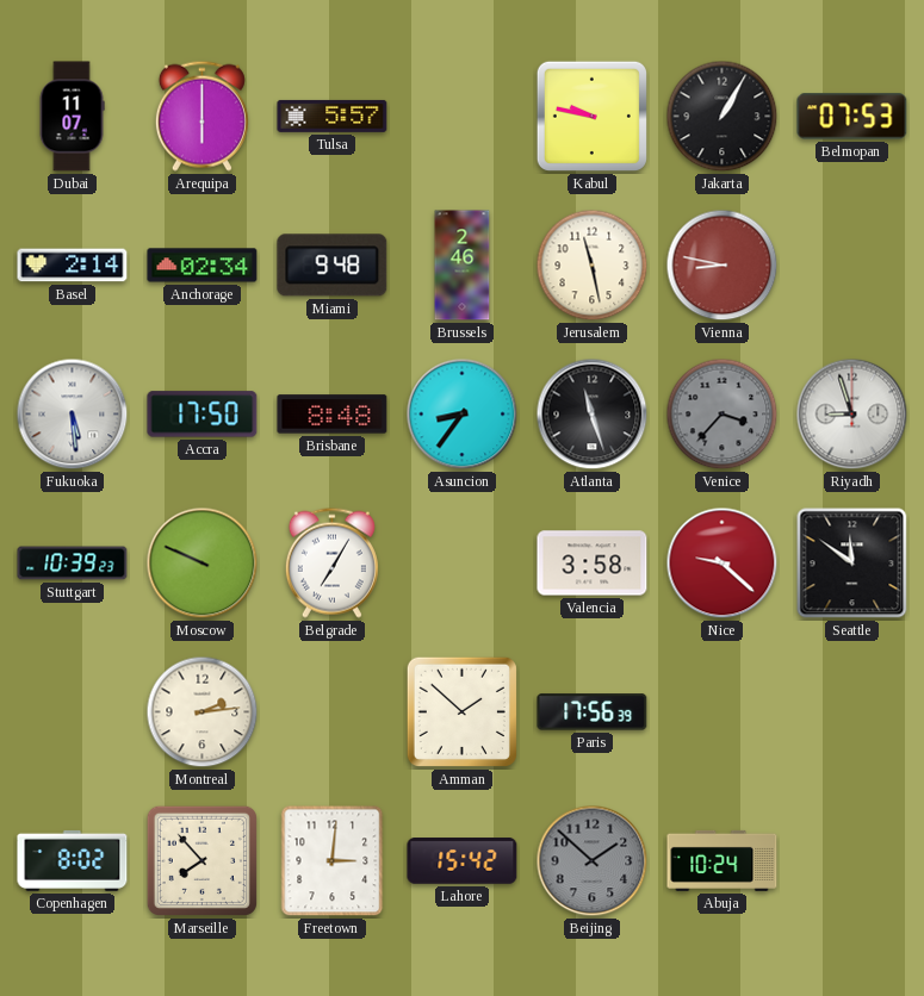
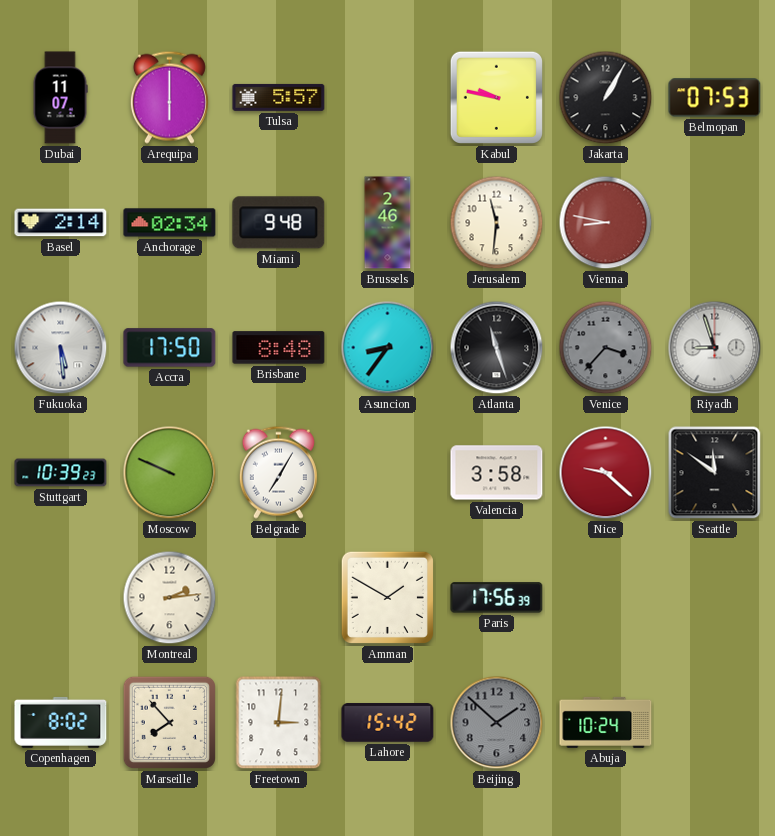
Jerusalem: 11:28 -> 11:31 (497, 223)
Amman: 1:52 -> 1:50 (387, 597)
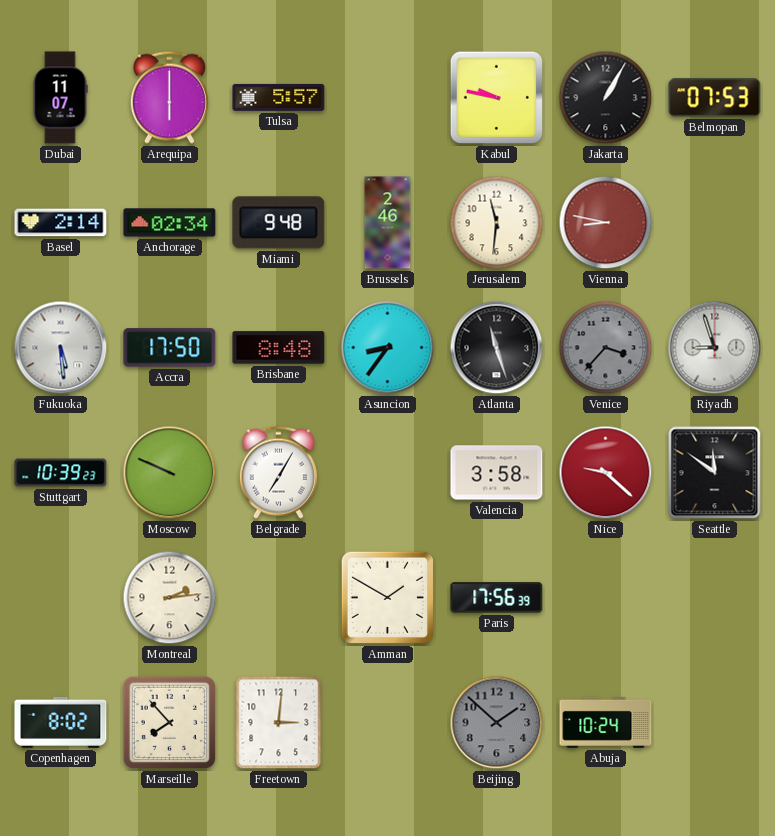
Lahore: 15:42 -> none (388, 723)
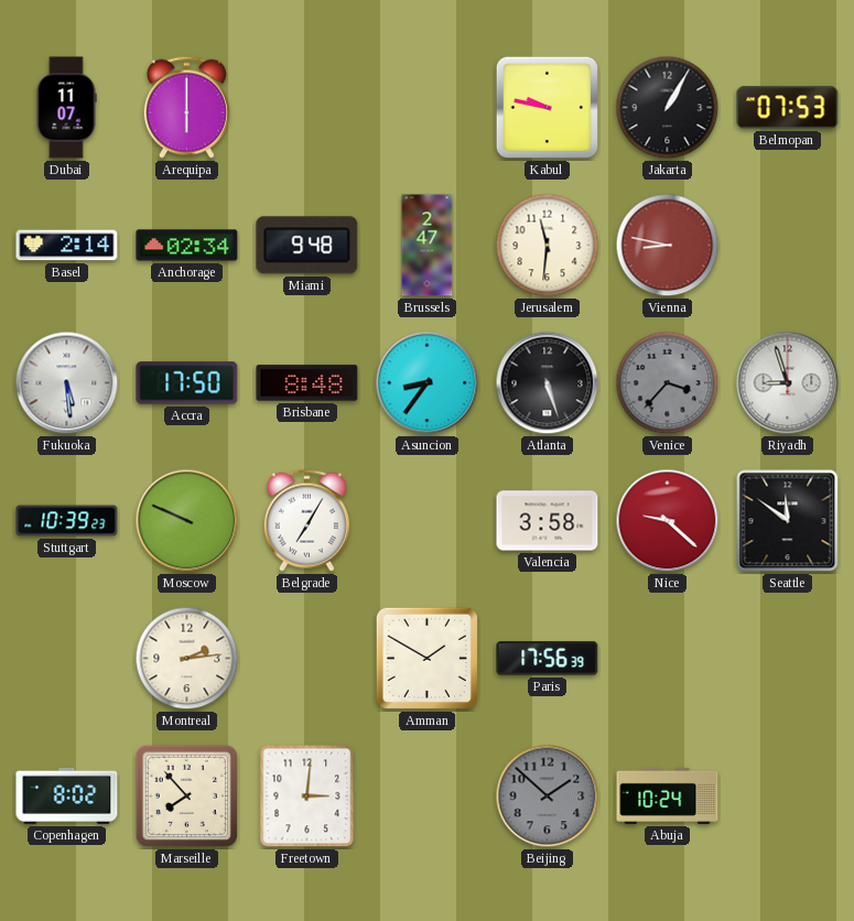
Tulsa: 5:57 -> none (279, 97)
Brussels: 2:46 -> 2:47 (428, 246)
Atlanta: 11:27 -> 5:27 (548, 383)
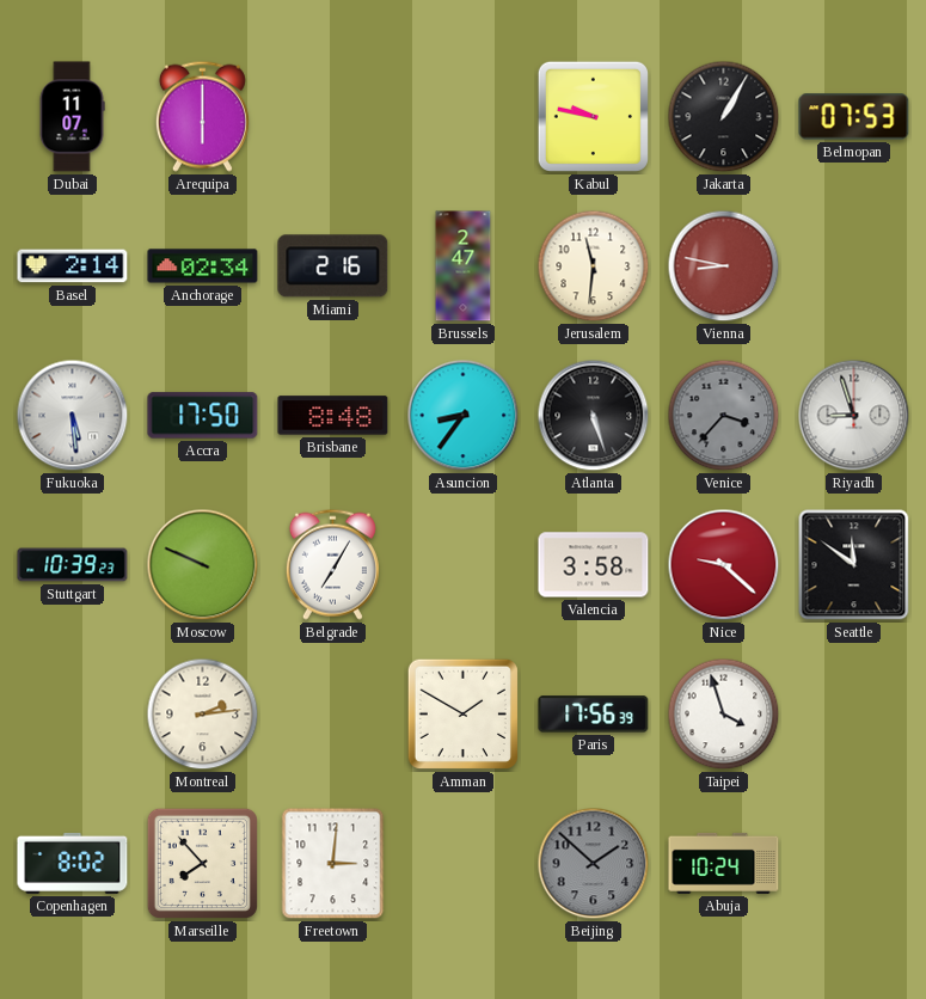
Miami: 9:48 -> 2:16 (333, 266)
Taipei: none -> 3:57 (724, 715)
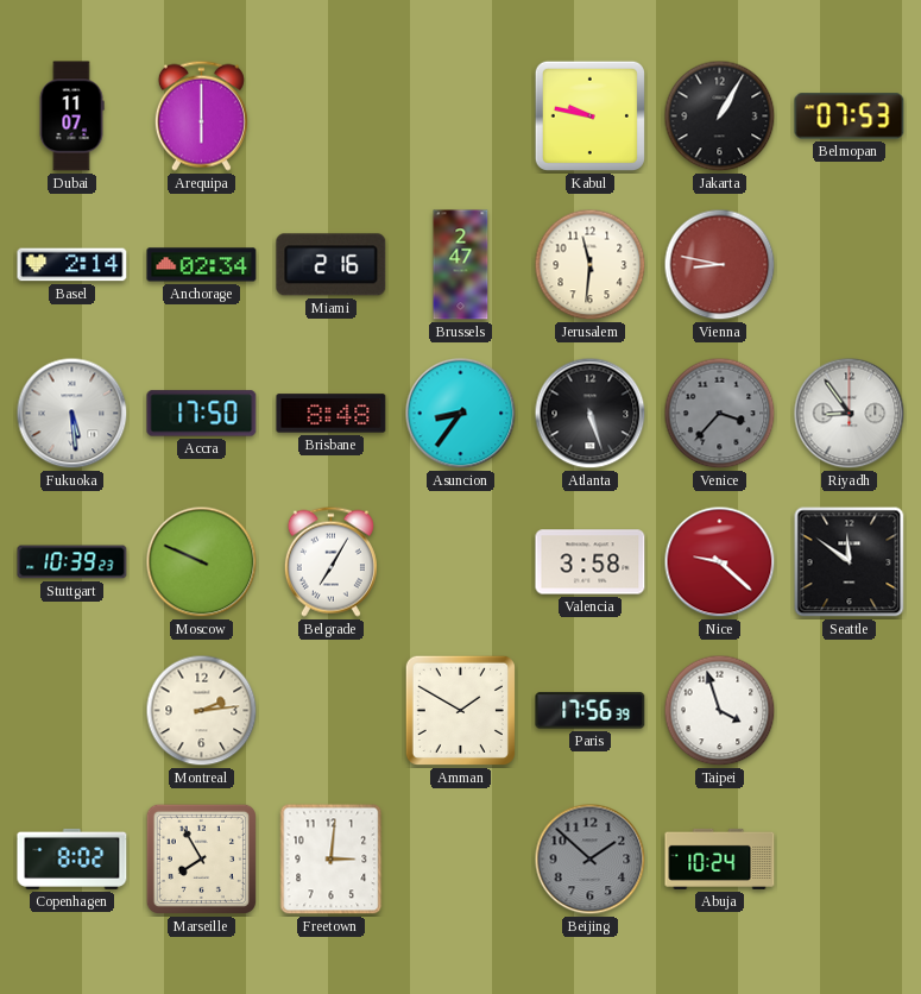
Riyadh: 8:57 -> 8:54 (850, 414)
Marseille: 7:53 -> 7:55 (201, 858)
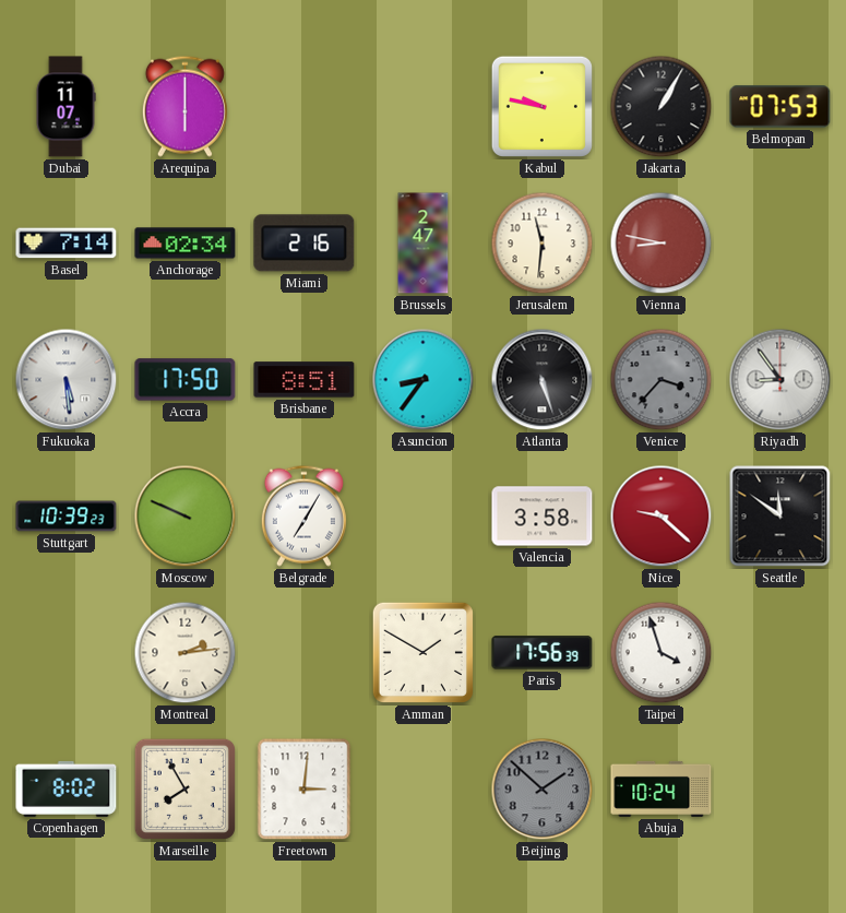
Basel: 2:14 -> 7:14 (67, 244)
Brisbane: 8:48 -> 8:51 (305, 380)
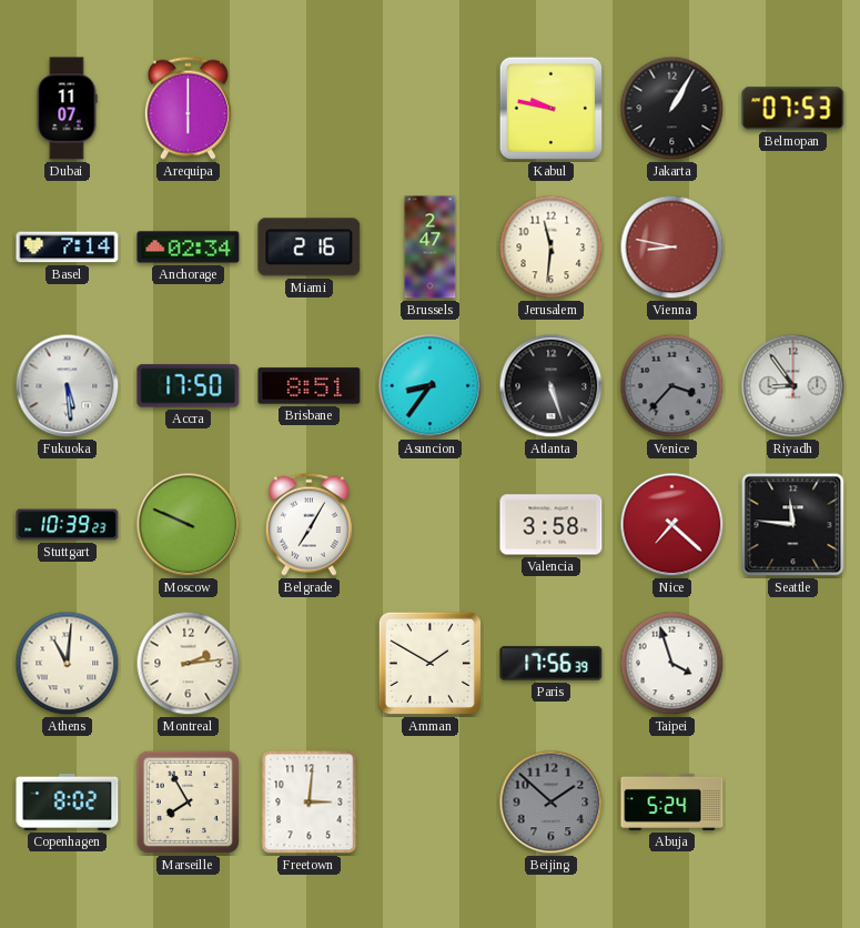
Nice: 9:22 -> 7:22 (672, 525)
Seattle: 11:51 -> 11:46 (793, 525)
Athens: none -> 11:01 (68, 664)
Abuja: 10:24 -> 5:24 (672, 801)
